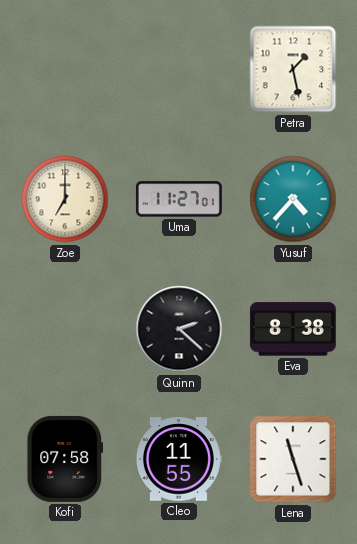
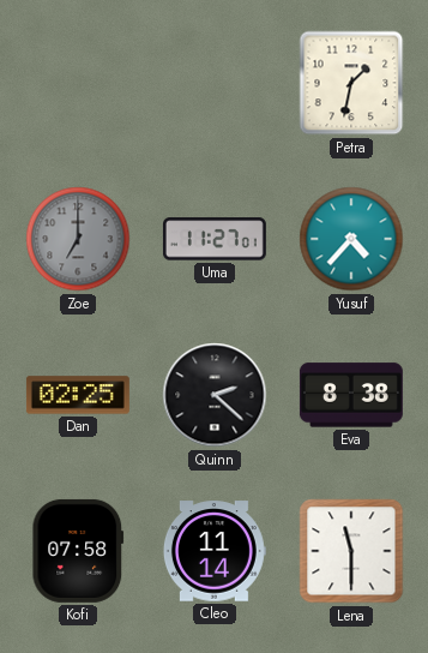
Petra: 1:28 -> 1:32 (351, 83)
Zoe dial: cream -> grey (78, 239)
Dan: none -> 02:25 (78, 395)
Cleo: 11:55 -> 11:14 (215, 551)
Lena: 11:27 -> 11:30 (351, 551)
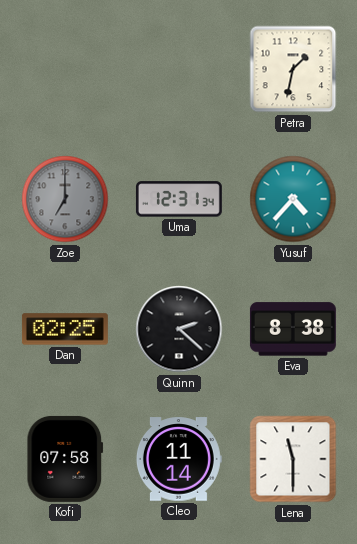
Uma: 11:27 -> 12:31 (179, 199)
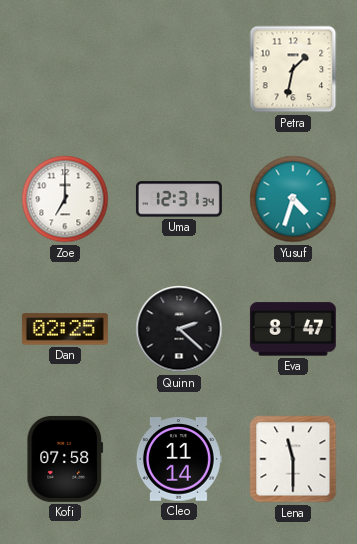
Zoe dial: grey -> white (65, 199)
Yusuf: 4:37 -> 4:33 (293, 199)
Eva: 8:38 -> 8:47 (293, 329)
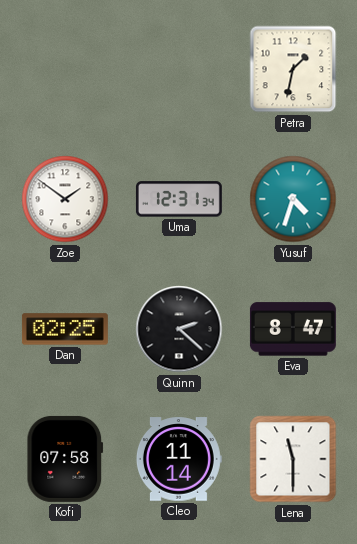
Zoe: 7:00 -> 1:51 (65, 199)
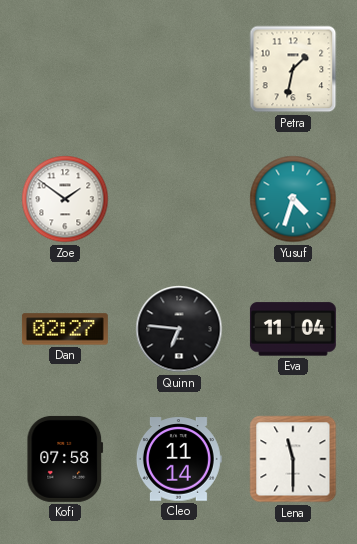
Uma: 12:31 -> none (179, 199)
Dan: 02:25 -> 02:27 (65, 329)
Quinn: 2:22 -> 6:46 (179, 329)
Eva: 8:47 -> 11:04 (293, 329)
